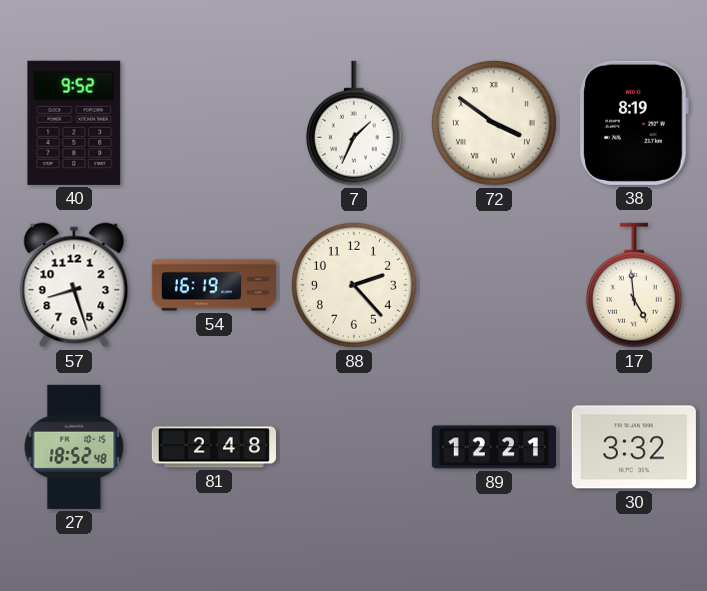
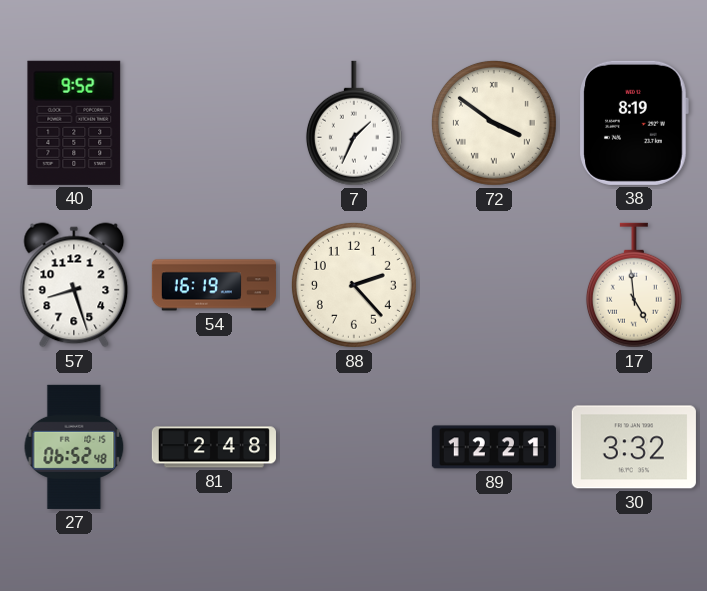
27: 18:52 -> 06:52 (74, 447)
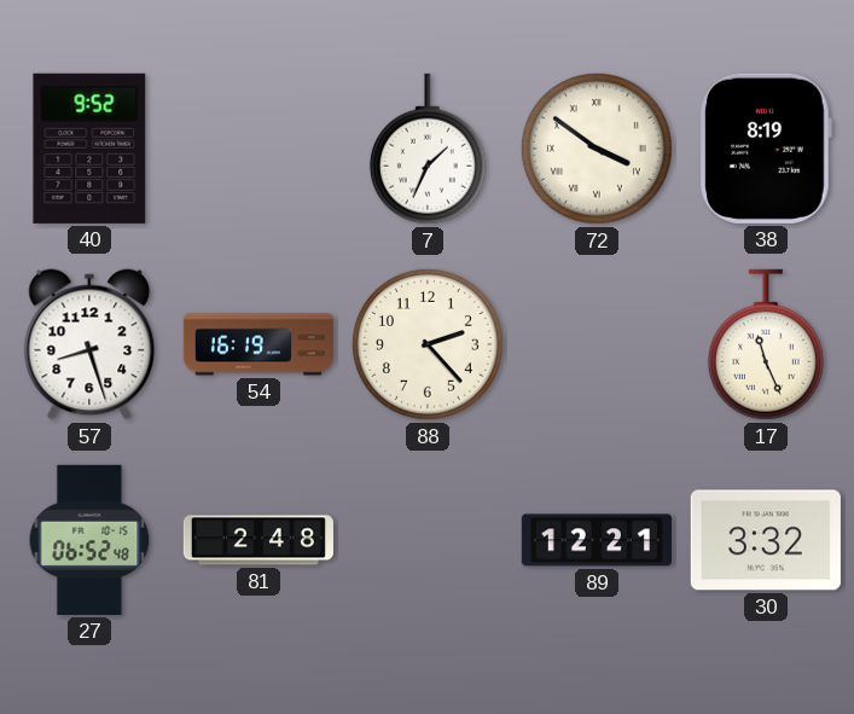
17: 4:59 -> 11:26 (766, 344)
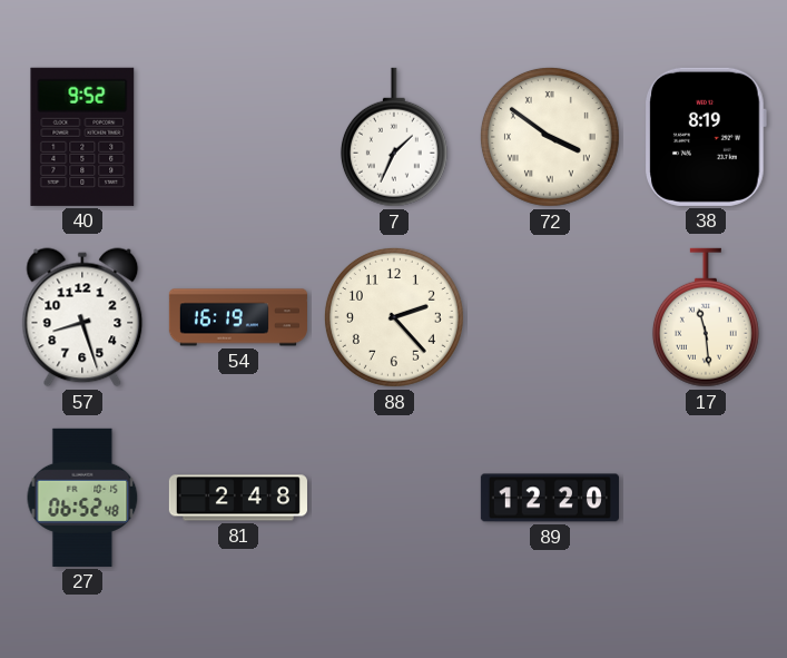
17: 11:26 -> 11:29 (706, 317)
89: 12:21 -> 12:20 (550, 498)
30: 3:32 -> none (766, 540)
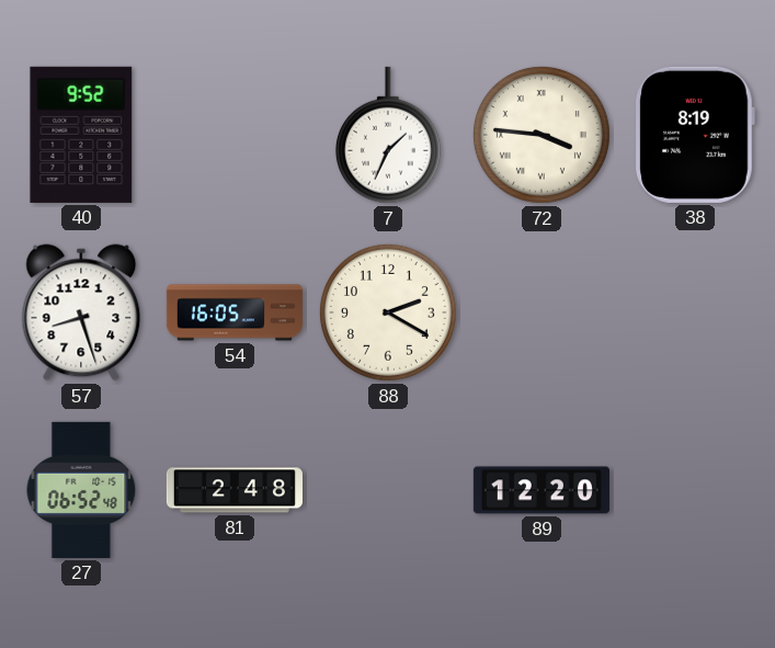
72: 3:51 -> 3:46 (542, 135)
54: 16:19 -> 16:05 (235, 312)
88: 2:23 -> 2:20 (388, 312)
17: 11:29 -> none (706, 317)
